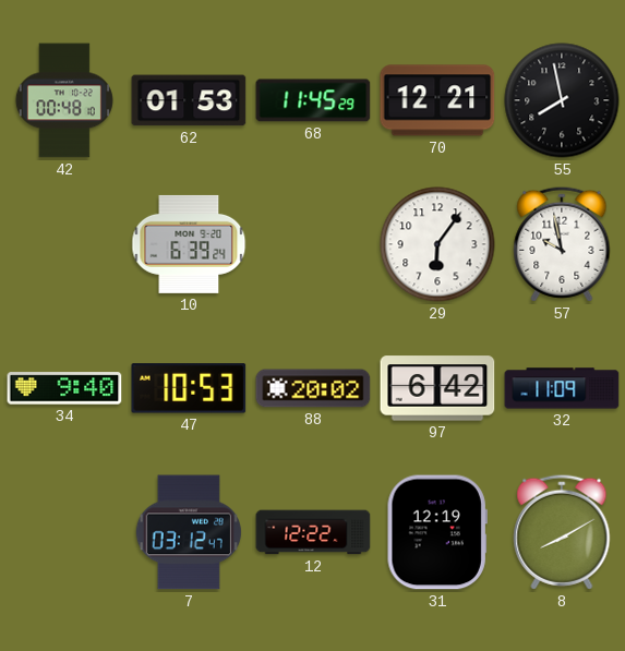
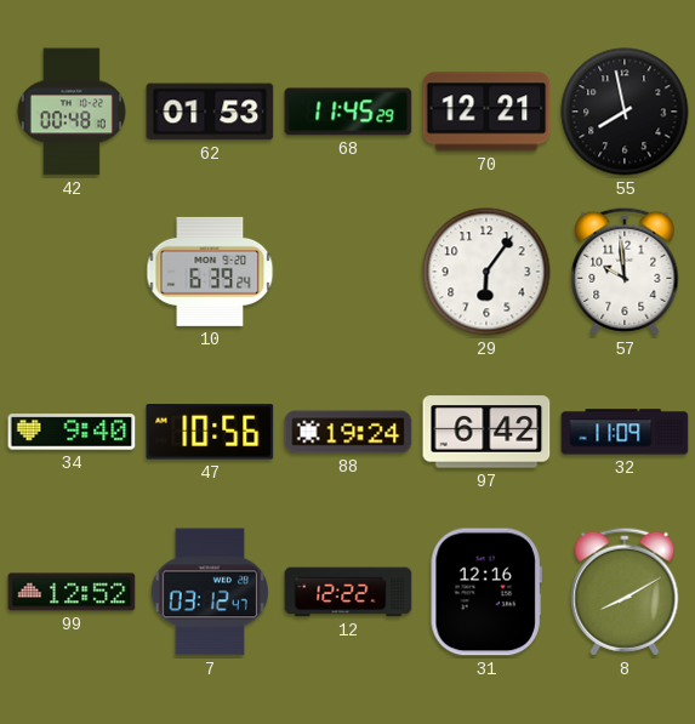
57: 9:58 -> 9:59 (625, 272)
47: 10:53 -> 10:56 (210, 432)
88: 20:02 -> 19:24 (348, 432)
99: none -> 12:52 (72, 592)
31: 12:19 -> 12:16 (486, 592)
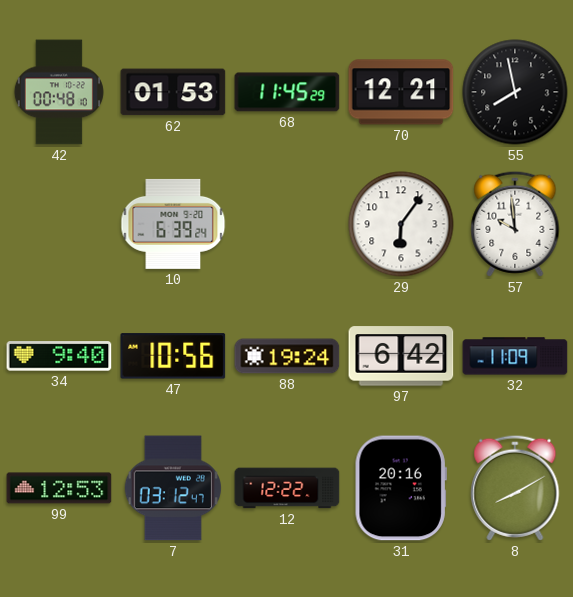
99: 12:52 -> 12:53 (59, 488)
31: 12:16 -> 20:16 (401, 488)
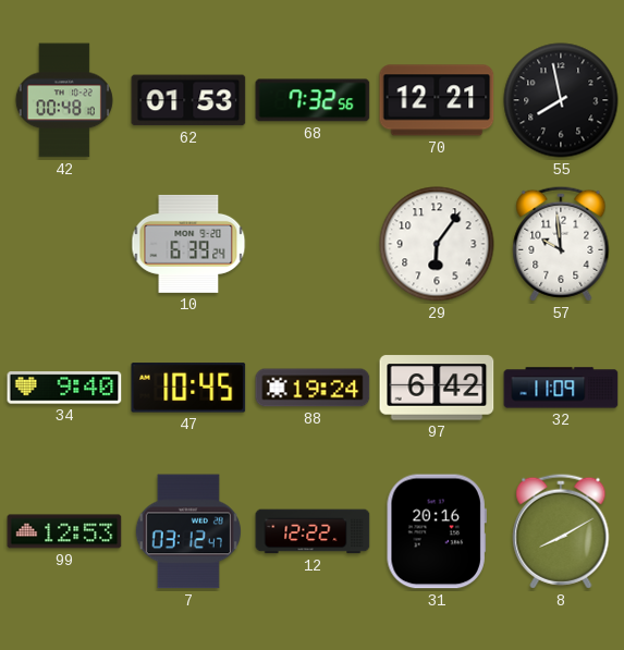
68: 11:45 -> 7:32 (313, 100)
47: 10:56 -> 10:45 (188, 388)
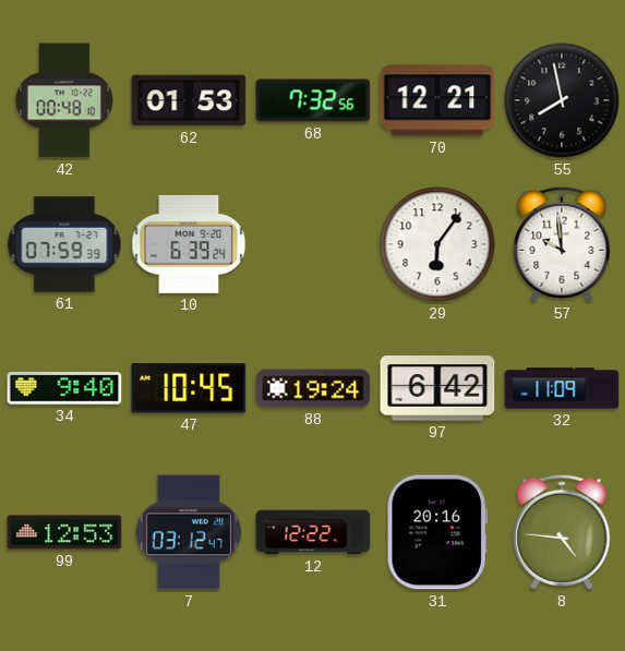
61: none -> 07:59 (64, 244)
8: 8:10 -> 4:46 (562, 532)
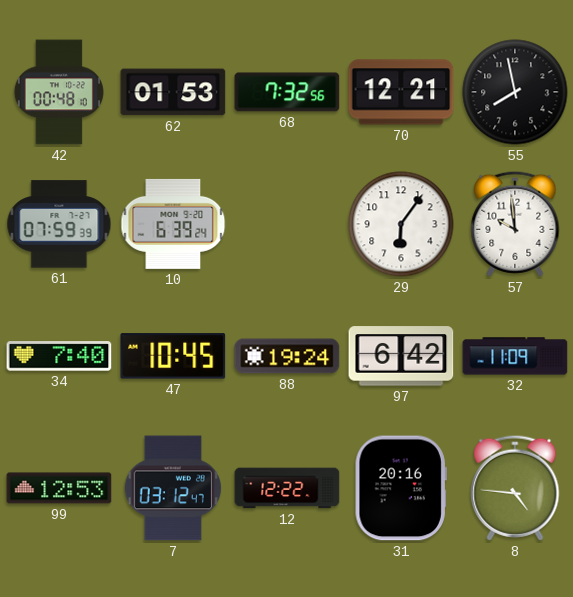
34: 9:40 -> 7:40 (59, 356)
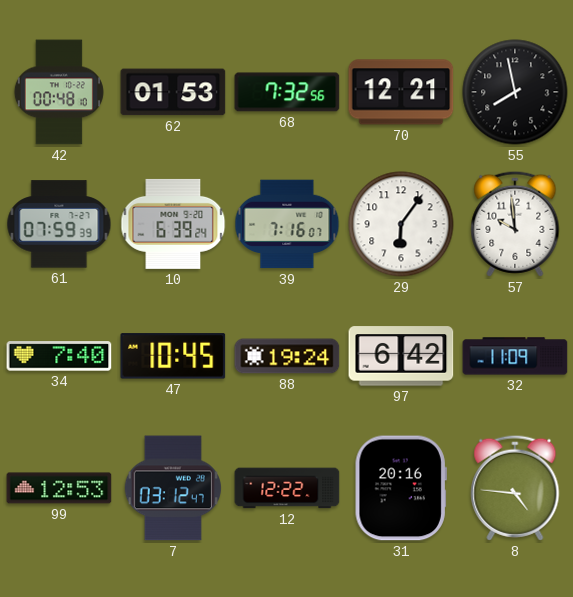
39: none -> 7:16 (287, 224)
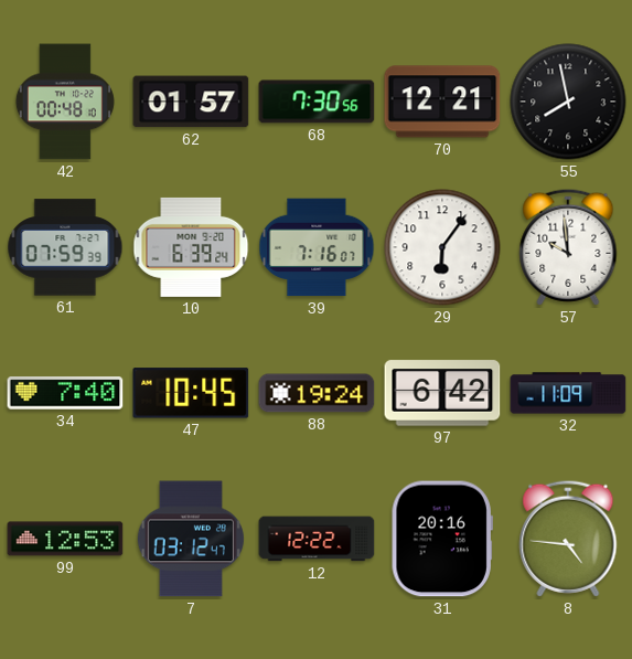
62: 01:53 -> 01:57 (191, 102)
68: 7:32 -> 7:30 (317, 102)
